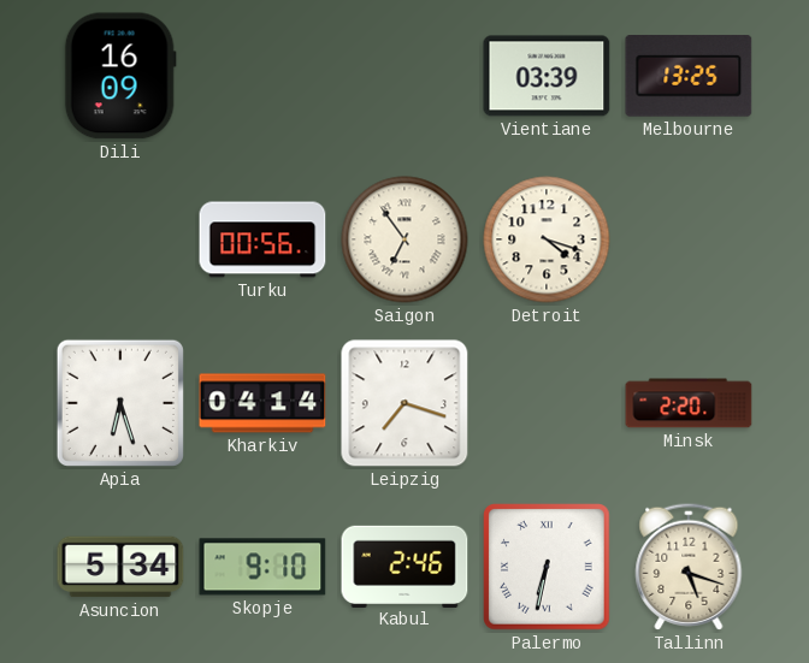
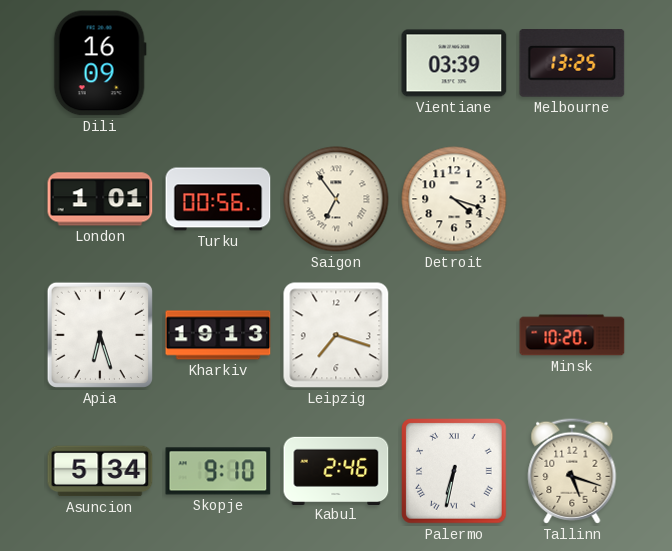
London: none -> 1:01 (100, 199)
Kharkiv: 04:14 -> 19:13 (218, 335)
Minsk: 2:20 -> 10:20 (572, 335)
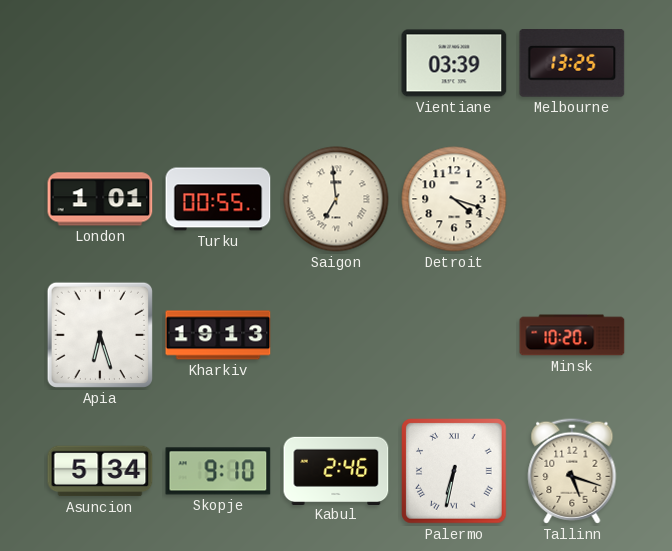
Dili: 16:09 -> none (100, 63)
Turku: 00:56 -> 00:55 (218, 199)
Saigon: 6:54 -> 6:59 (336, 199)
Leipzig: 7:18 -> none (336, 335)
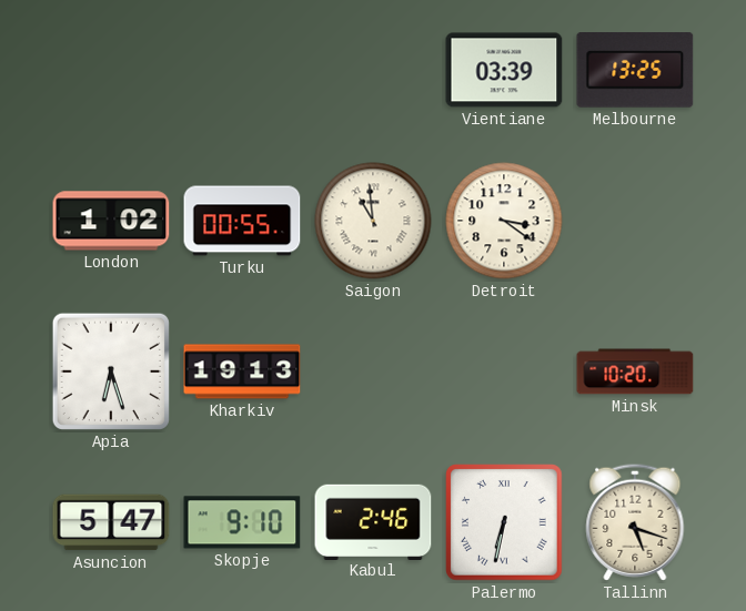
London: 1:01 -> 1:02 (111, 221)
Saigon: 6:59 -> 10:59 (373, 221)
Detroit: 4:18 -> 3:21 (504, 221)
Asuncion: 5:34 -> 5:47 (111, 522)
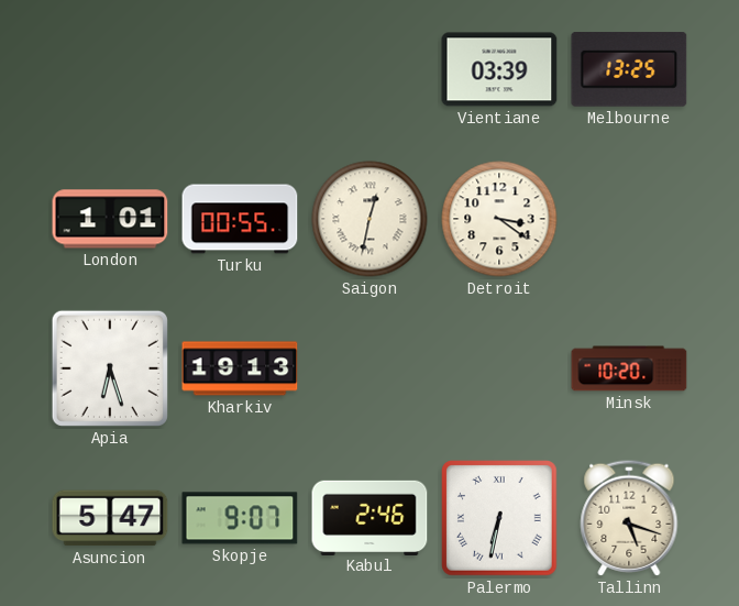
London: 1:02 -> 1:01 (110, 219)
Saigon: 10:59 -> 12:32 (369, 219)
Skopje: 9:10 -> 9:07 (240, 518)
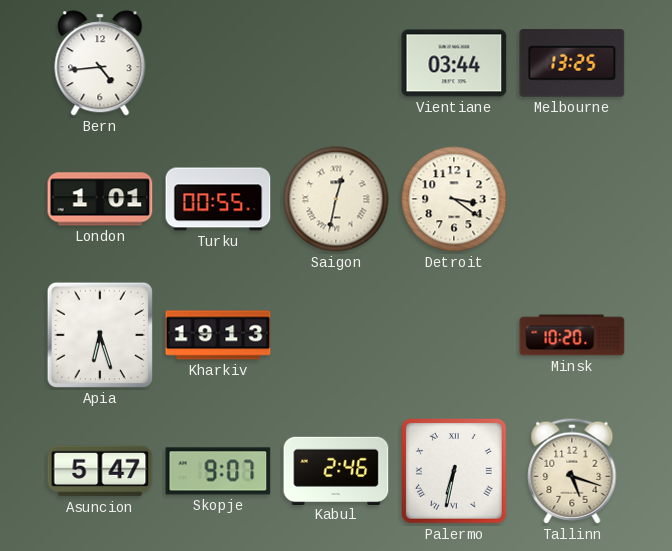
Bern: none -> 4:44 (100, 63)
Vientiane: 03:39 -> 03:44 (454, 63)
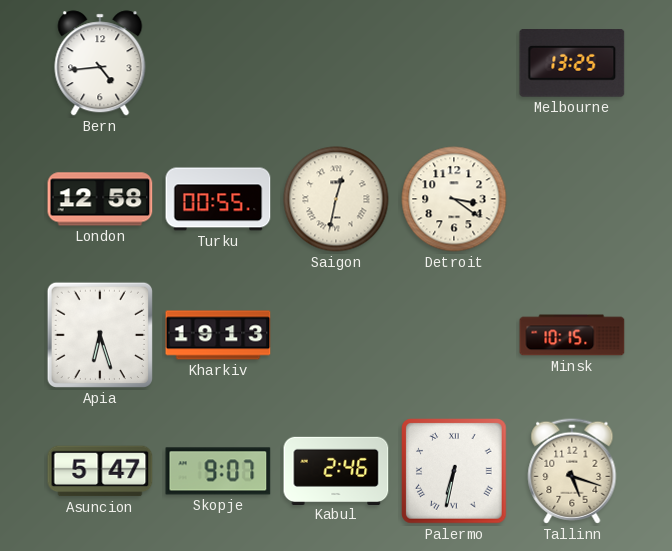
Vientiane: 03:44 -> none (454, 63)
London: 1:01 -> 12:58 (100, 199)
Minsk: 10:20 -> 10:15 (572, 335)
